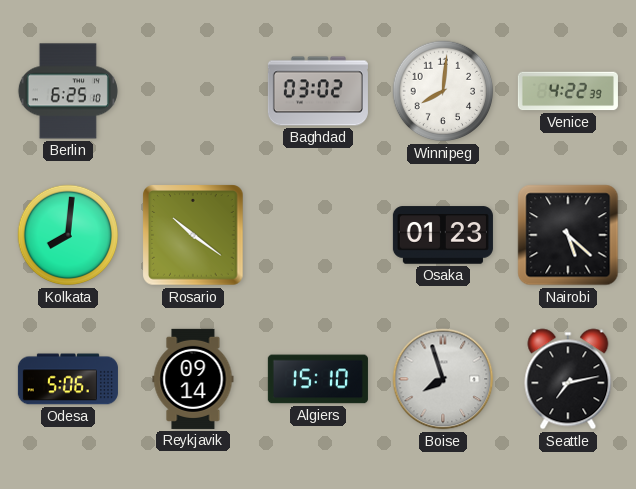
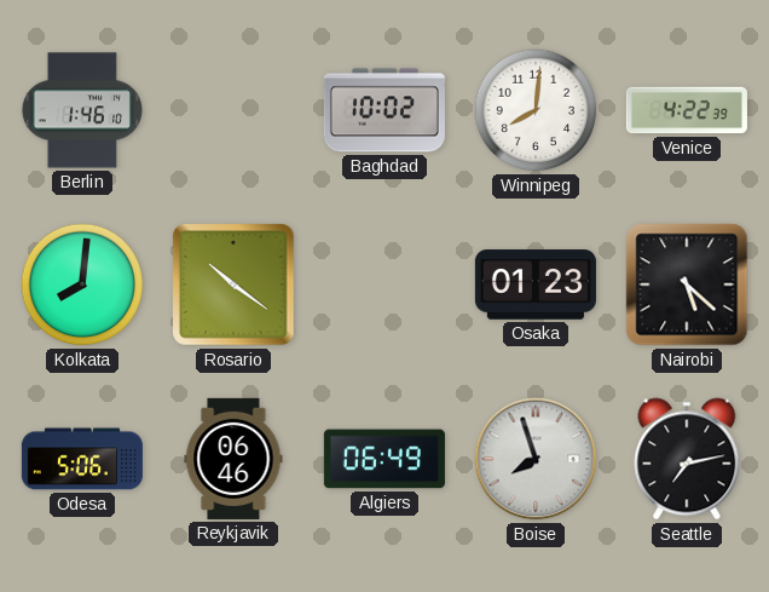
Berlin: 6:25 -> 1:46 (82, 110)
Baghdad: 03:02 -> 10:02 (384, 110)
Reykjavik: 09:14 -> 06:46 (233, 459)
Algiers: 15:10 -> 06:49 (384, 459)
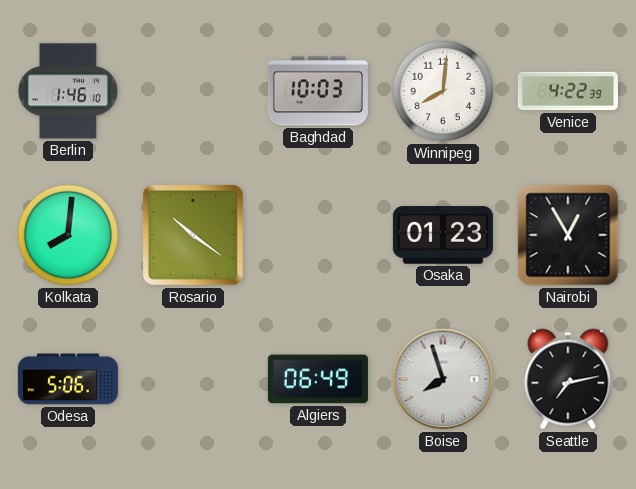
Baghdad: 10:02 -> 10:03 (318, 91)
Nairobi: 5:22 -> 12:55 (568, 235)
Reykjavik: 06:46 -> none (233, 459)
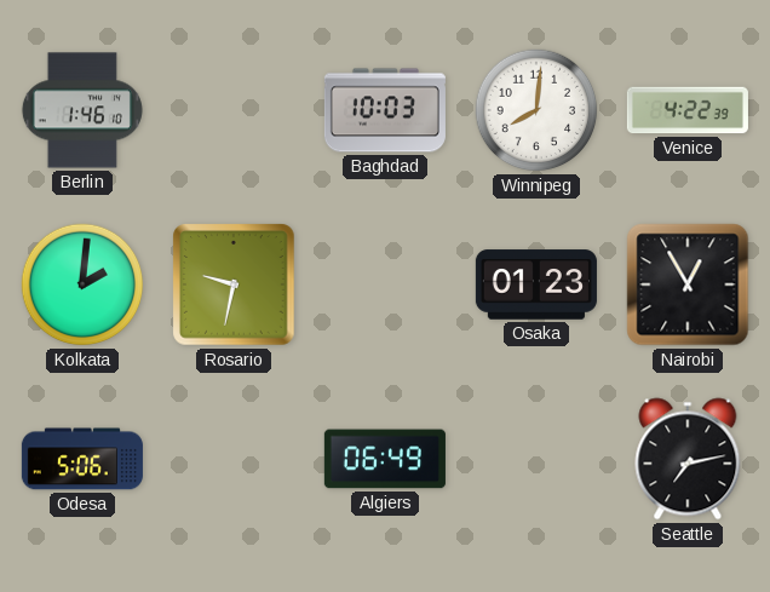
Kolkata: 8:01 -> 2:01 (82, 284)
Rosario: 10:21 -> 9:32 (234, 284)
Boise: 7:57 -> none (443, 379)
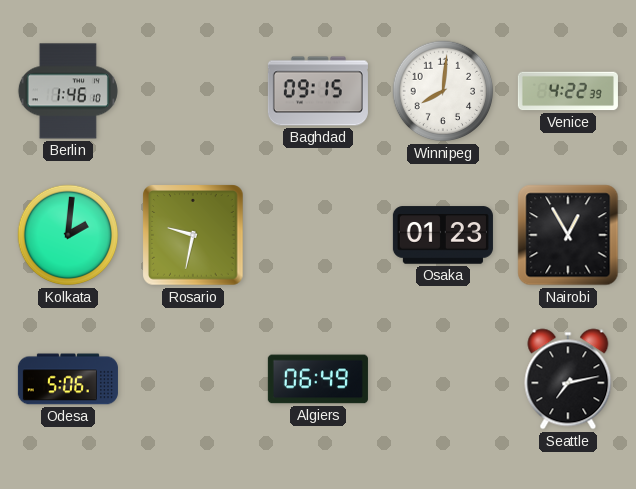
Baghdad: 10:03 -> 09:15 (318, 91)
